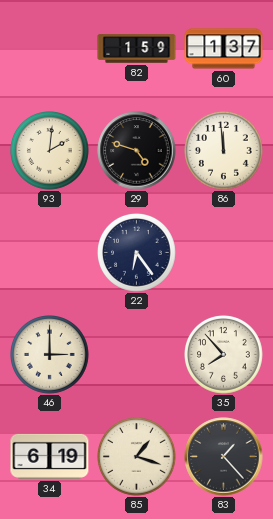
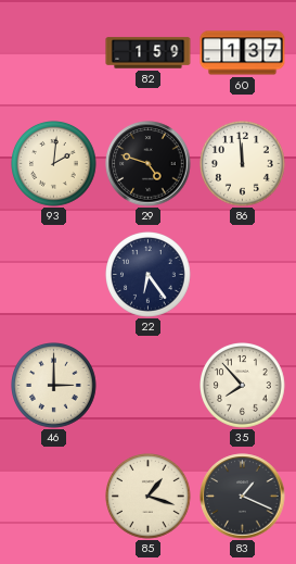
34: 6:19 -> none (50, 456)
83: 1:23 -> 1:19 (243, 497)
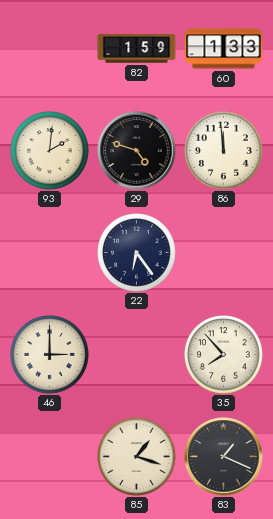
60: 1:37 -> 1:33 (224, 49)
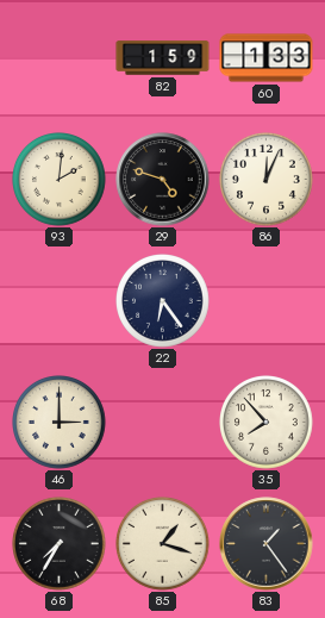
86: 11:59 -> 12:04 (267, 180)
68: none -> 7:35 (60, 544)
83: 1:19 -> 1:24 (267, 544)
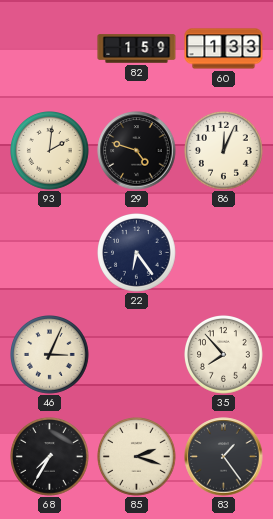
46: 3:00 -> 3:04 (50, 355)
85: 1:18 -> 2:18 (137, 457)
